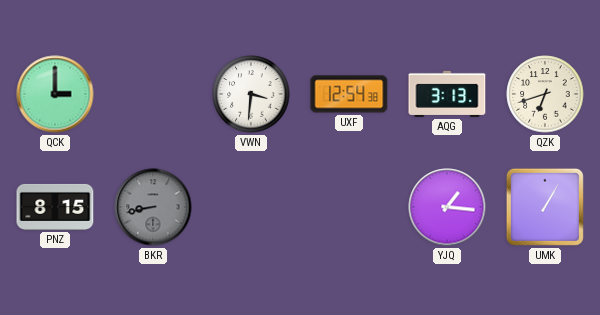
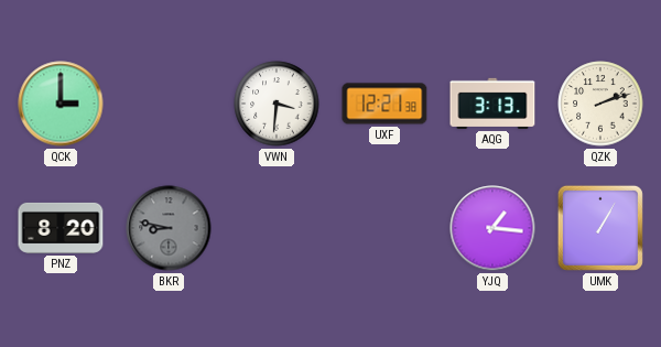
UXF: 12:54 -> 12:21 (384, 104)
QZK: 6:42 -> 2:12 (600, 104)
PNZ: 8:15 -> 8:20 (61, 228)
BKR: 8:43 -> 8:47 (169, 228)
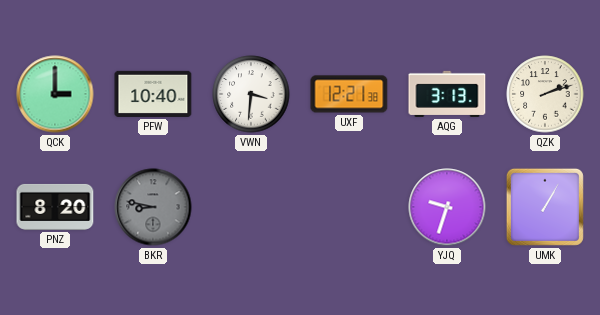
PFW: none -> 10:40 (153, 94)
YJQ: 1:16 -> 9:33 (447, 207)
